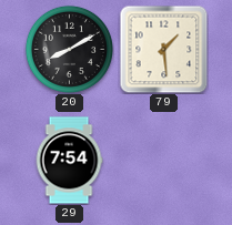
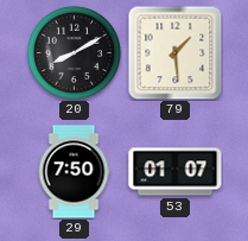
29: 7:54 -> 7:50 (74, 172)
53: none -> 01:07 (176, 172)
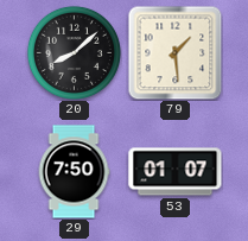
20: 8:10 -> 8:08 (74, 52)
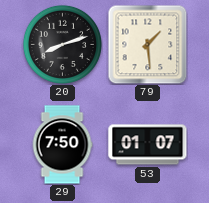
20: 8:08 -> 8:12 (62, 44)
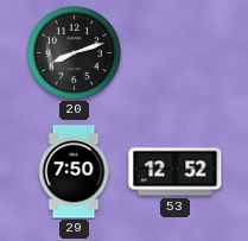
79: 1:29 -> none (147, 44)
53: 01:07 -> 12:52 (176, 172)
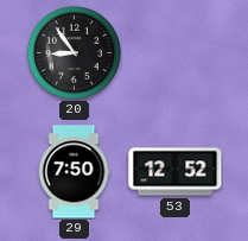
20: 8:12 -> 8:54 (74, 52)
